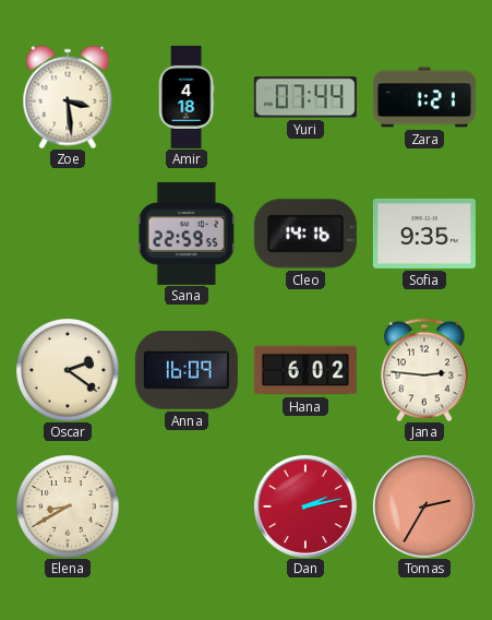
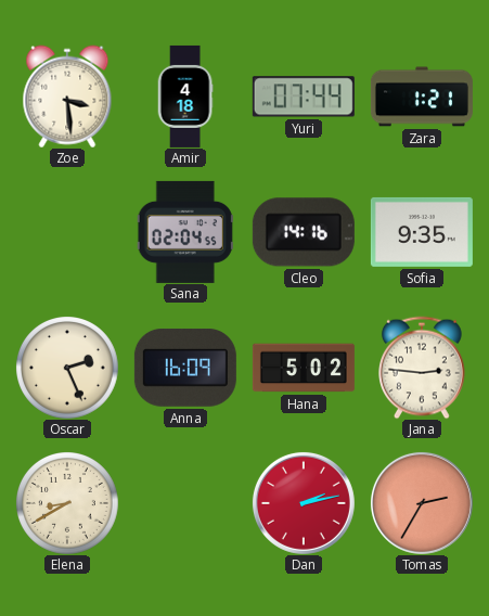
Sana: 22:59 -> 02:04 (185, 232)
Oscar: 2:21 -> 2:26 (67, 368)
Hana: 6:02 -> 5:02 (304, 368)
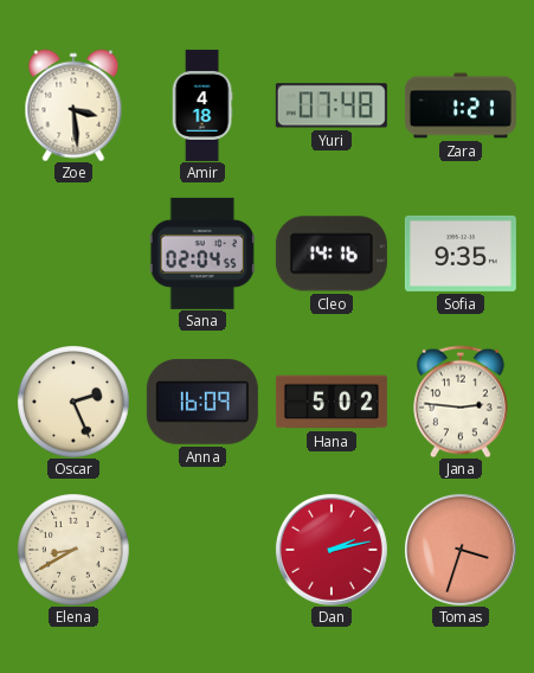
Yuri: 07:44 -> 07:48 (332, 105)
Tomas: 2:35 -> 3:33 (461, 550)
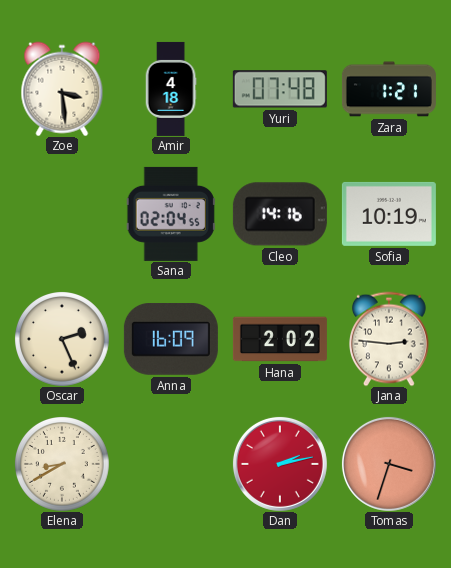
Sofia: 9:35 -> 10:19 (389, 214)
Hana: 5:02 -> 2:02 (280, 339)
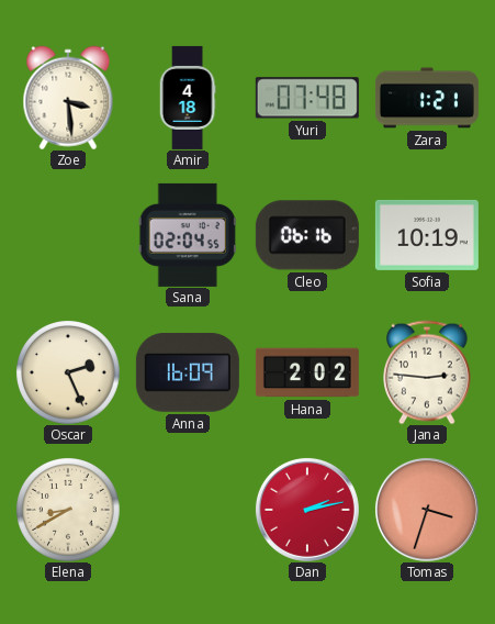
Cleo: 14:16 -> 06:16 (307, 235)
